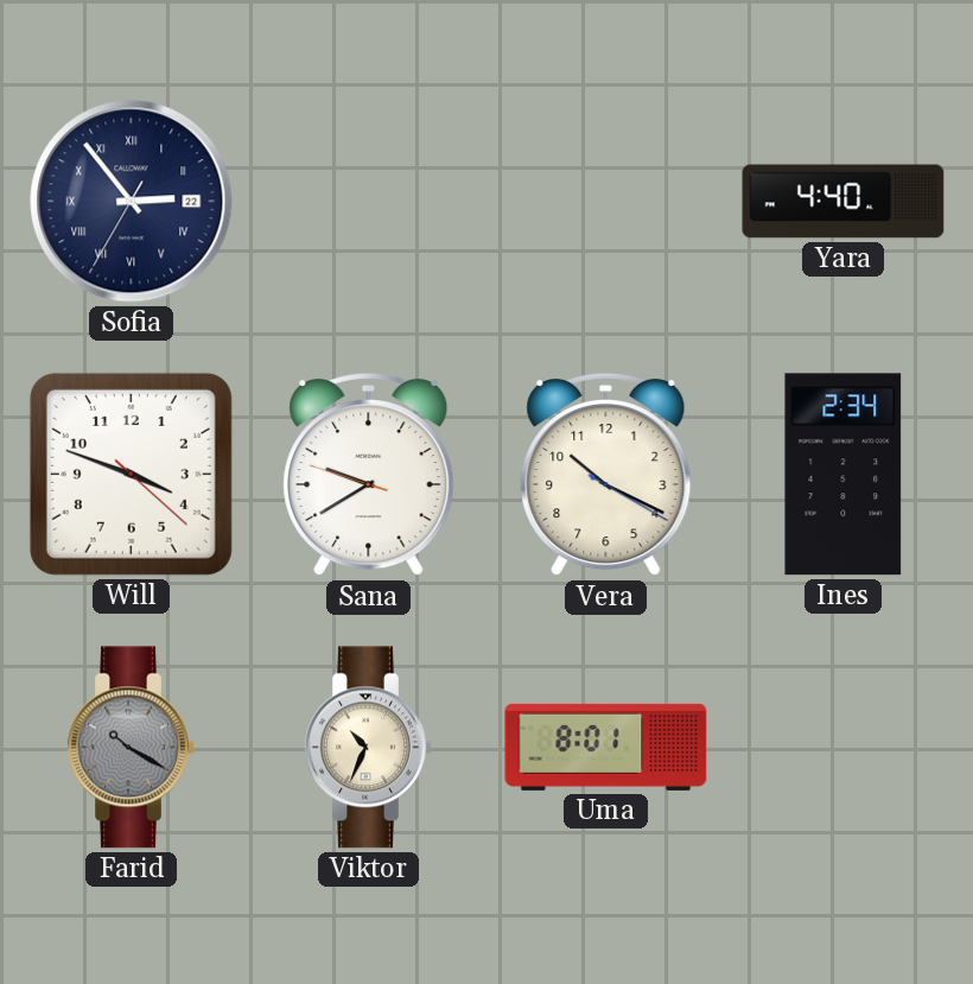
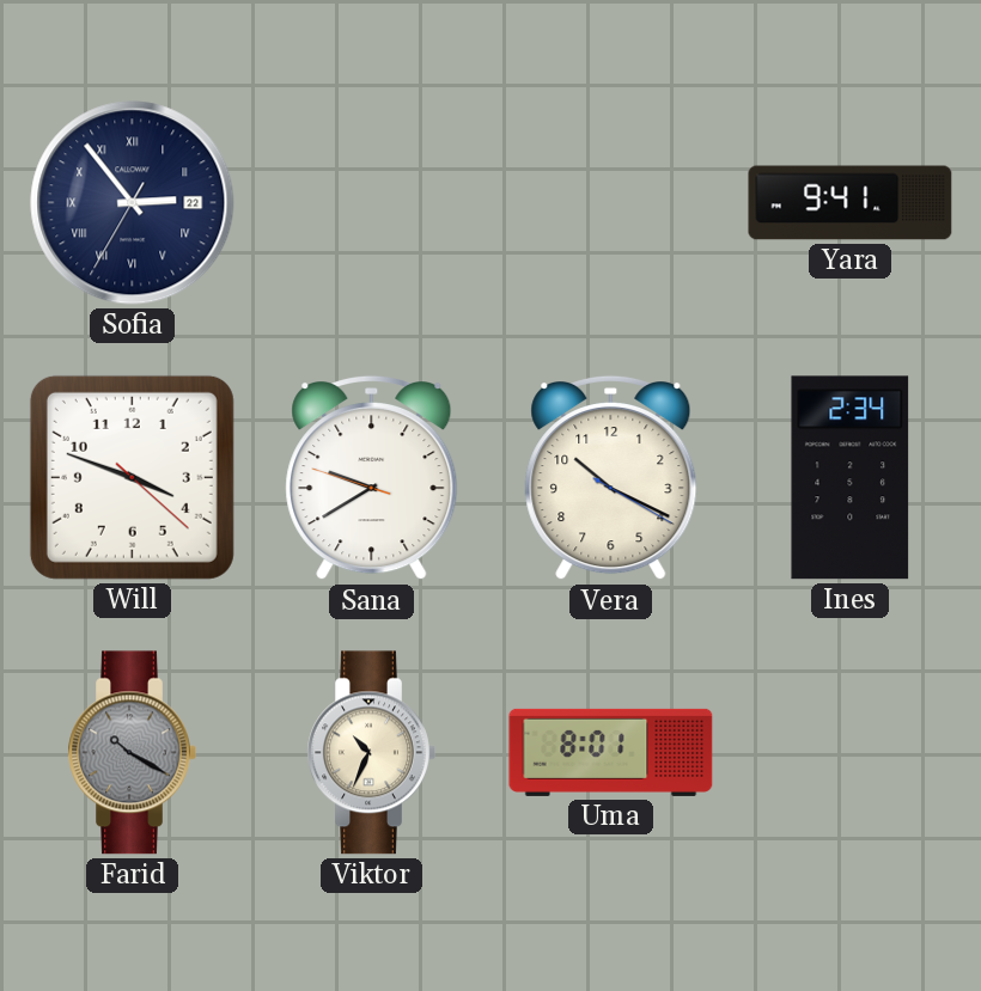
Yara: 4:40 -> 9:41 (851, 203)
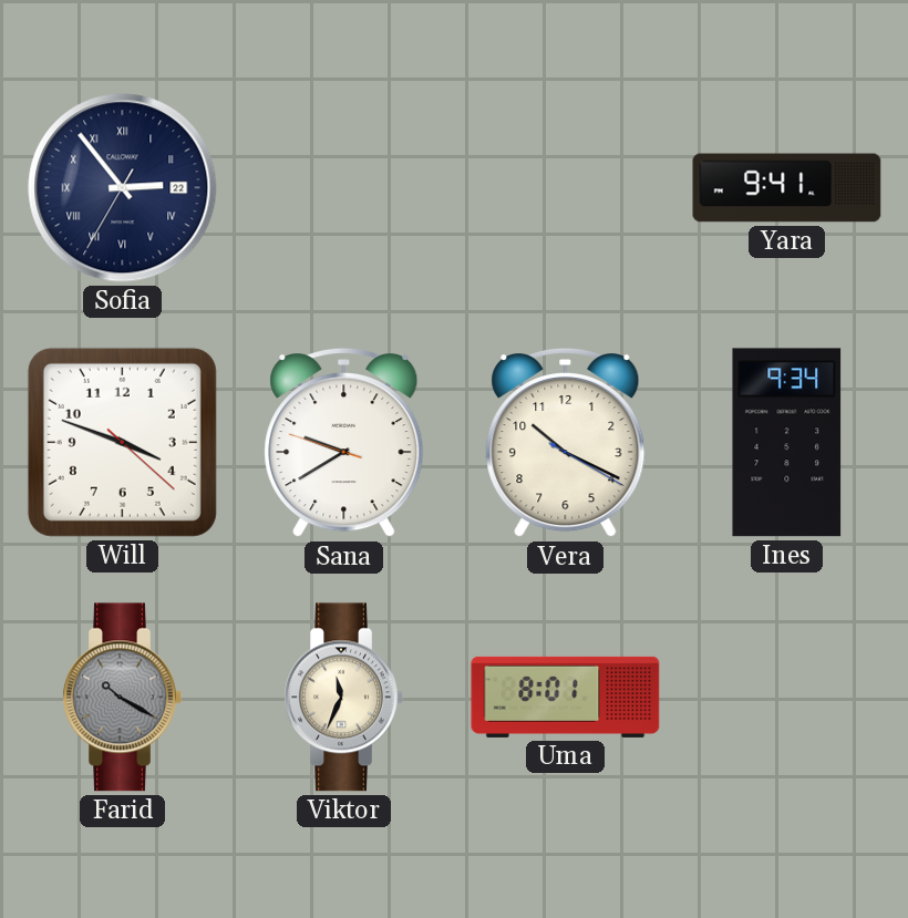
Ines: 2:34 -> 9:34 (787, 443)
Viktor: 10:34 -> 11:34 (343, 698)
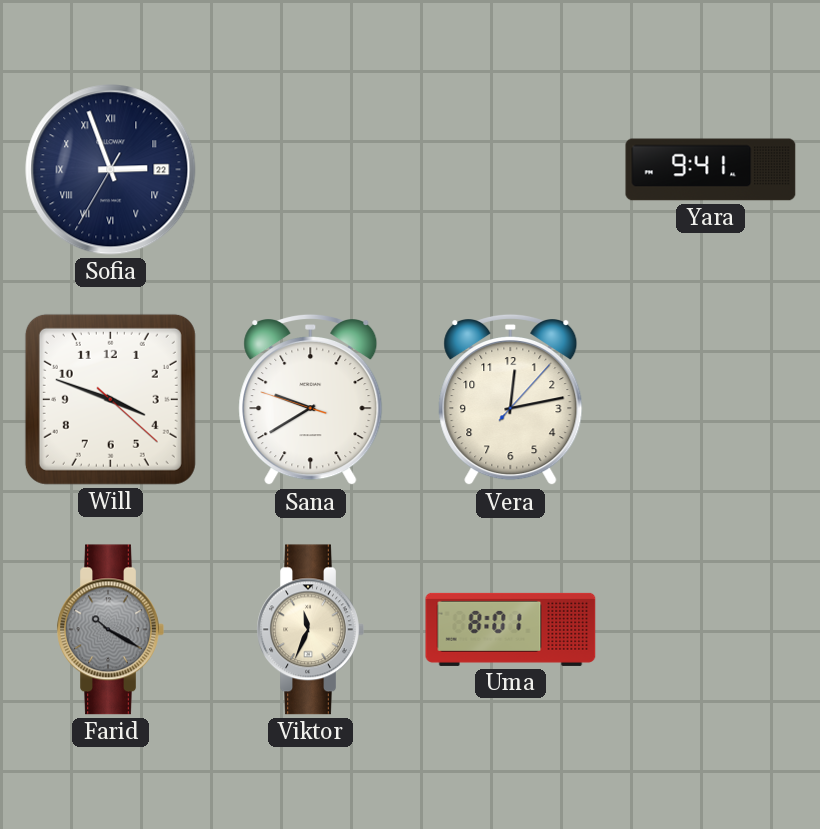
Sofia: 2:53 -> 2:56 (111, 170)
Vera: 10:19 -> 12:13 (511, 400)
Ines: 9:34 -> none (787, 443)
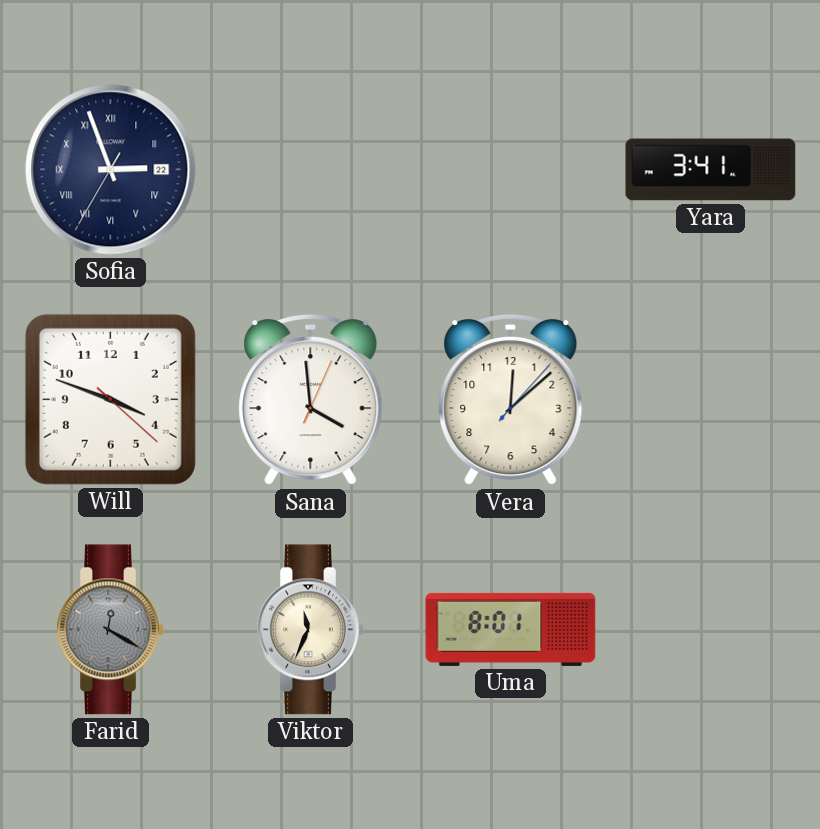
Yara: 9:41 -> 3:41 (711, 170)
Sana: 9:39 -> 3:59 (311, 400)
Vera: 12:13 -> 12:08 (511, 400)
Farid: 10:20 -> 12:20 (110, 630)
